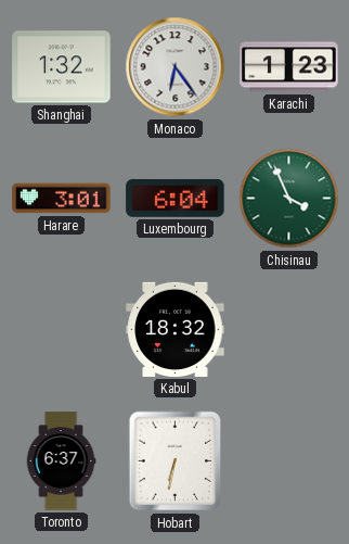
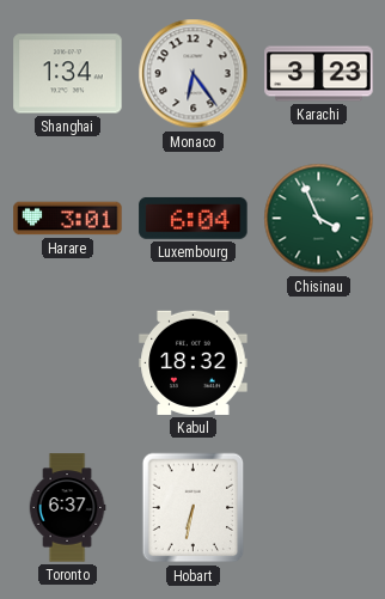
Shanghai: 1:32 -> 1:34 (68, 74)
Karachi: 1:23 -> 3:23 (319, 74)
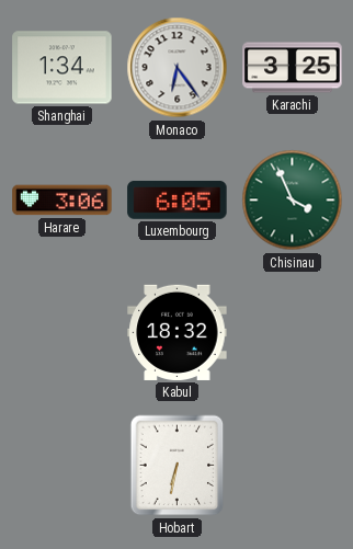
Karachi: 3:23 -> 3:25 (293, 68)
Harare: 3:01 -> 3:06 (62, 201)
Luxembourg: 6:04 -> 6:05 (178, 199)
Toronto: 6:37 -> none (67, 508)
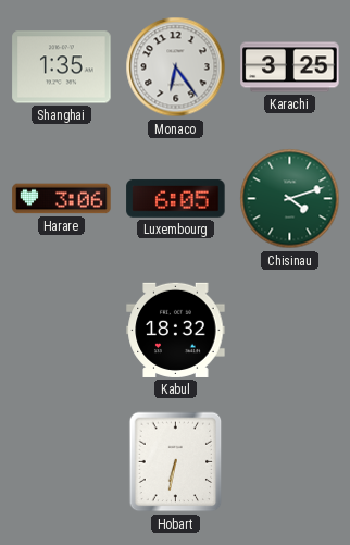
Shanghai: 1:34 -> 1:35 (62, 67)
Chisinau: 3:56 -> 4:12 (290, 199)
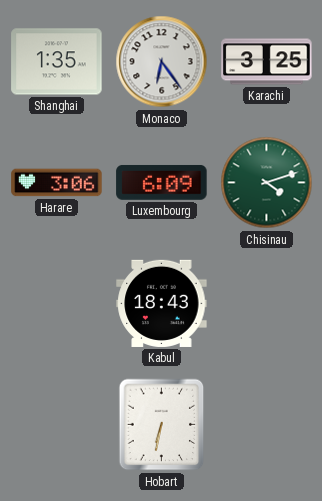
Luxembourg: 6:05 -> 6:09 (162, 182)
Kabul: 18:32 -> 18:43 (162, 303)
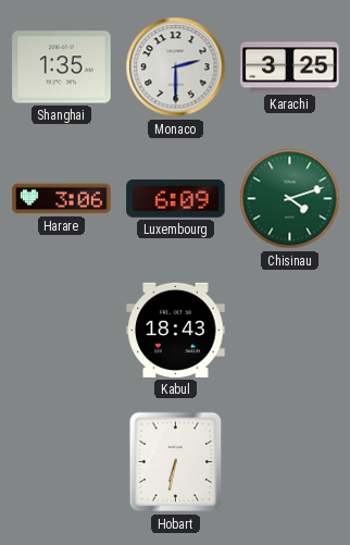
Monaco: 6:24 -> 2:30 (176, 67)
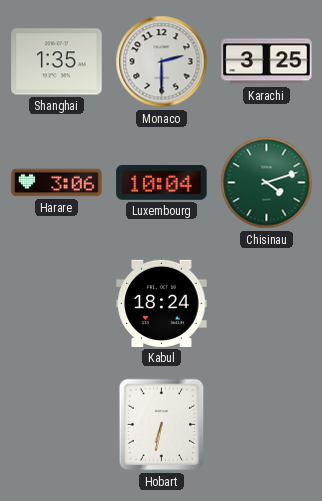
Luxembourg: 6:09 -> 10:04 (162, 182)
Kabul: 18:43 -> 18:24 (162, 303)
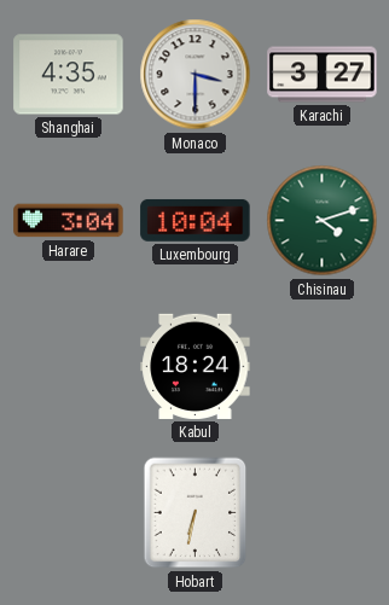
Shanghai: 1:35 -> 4:35 (69, 75)
Monaco: 2:30 -> 3:30 (196, 75)
Karachi: 3:25 -> 3:27 (323, 75)
Harare: 3:06 -> 3:04 (69, 221)
